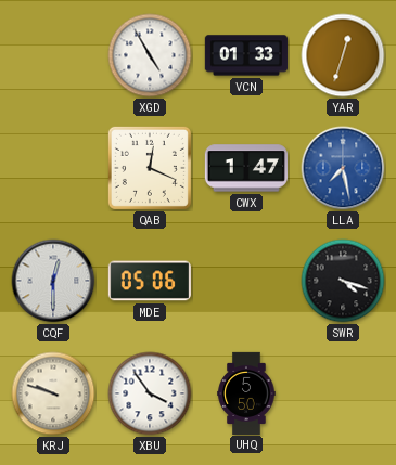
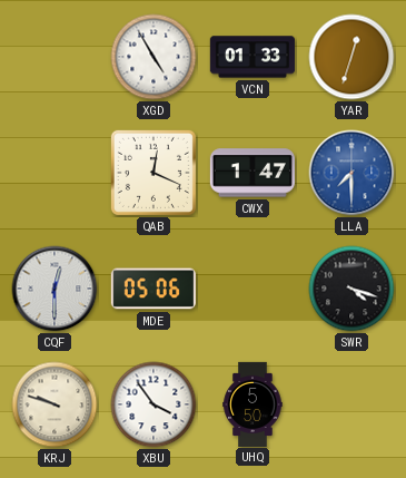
LLA: 7:28 -> 7:30 (351, 173)
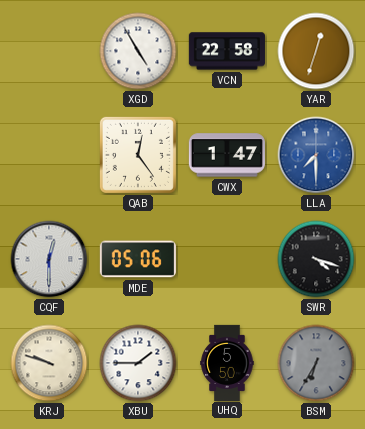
VCN: 01:33 -> 22:58 (227, 51)
QAB: 12:19 -> 12:24 (138, 155)
XBU: 3:54 -> 1:45 (138, 363)
BSM: none -> 6:35 (316, 363)
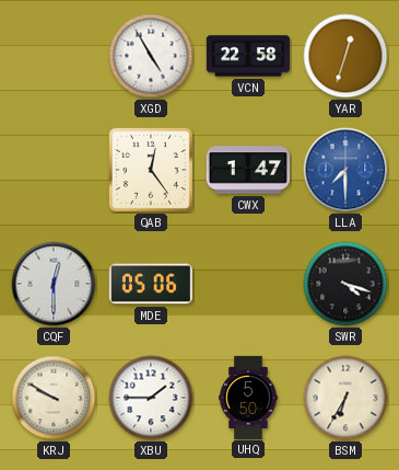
KRJ: 9:48 -> 9:50 (54, 398)
BSM dial: grey -> cream (345, 398)
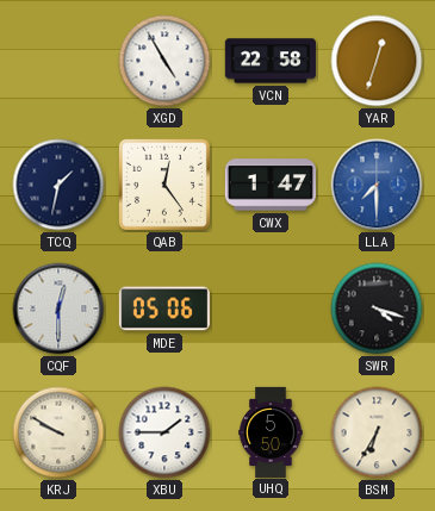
TCQ: none -> 1:32 (58, 185)
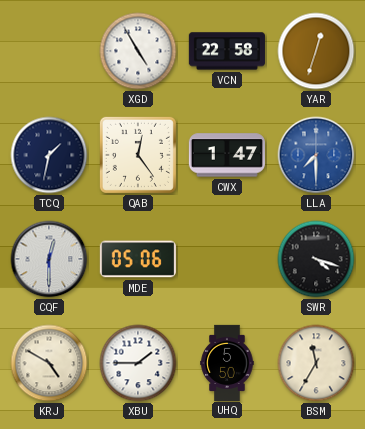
KRJ: 9:50 -> 4:50 (49, 363)
BSM: 6:35 -> 11:35 (316, 363)
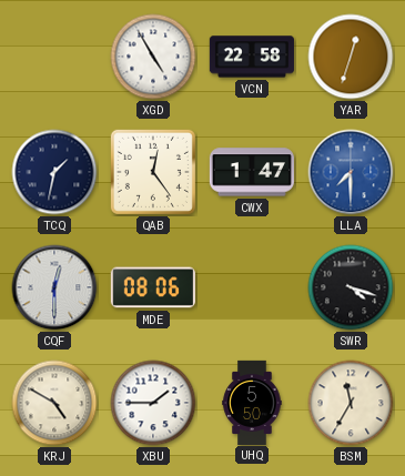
MDE: 05:06 -> 08:06 (153, 287)
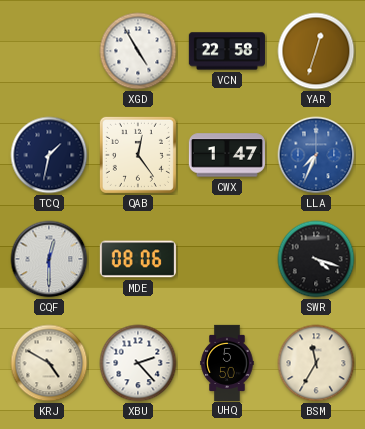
LLA: 7:30 -> 7:34 (316, 155)
XBU: 1:45 -> 2:23 (138, 363)
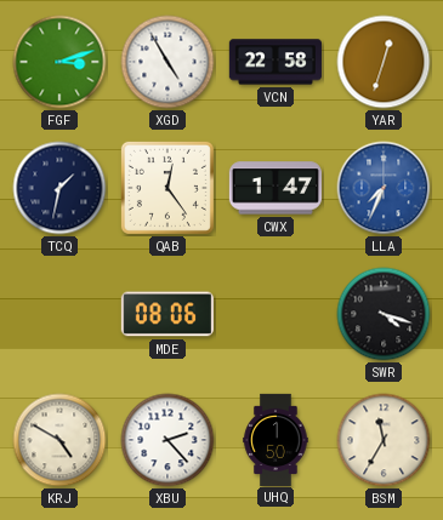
FGF: none -> 3:12 (59, 62)
CQF: 12:30 -> none (49, 259)
UHQ: 5:50 -> 1:50 (276, 439)
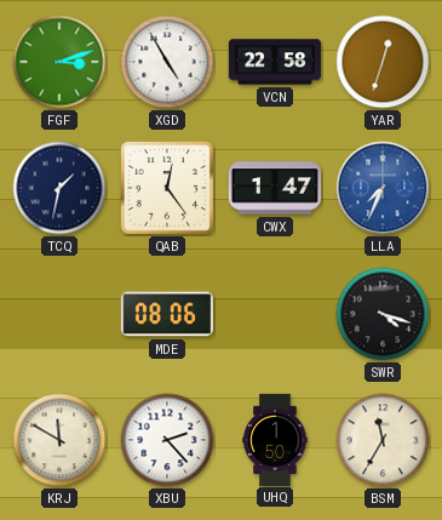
KRJ: 4:50 -> 11:50 (59, 440)
